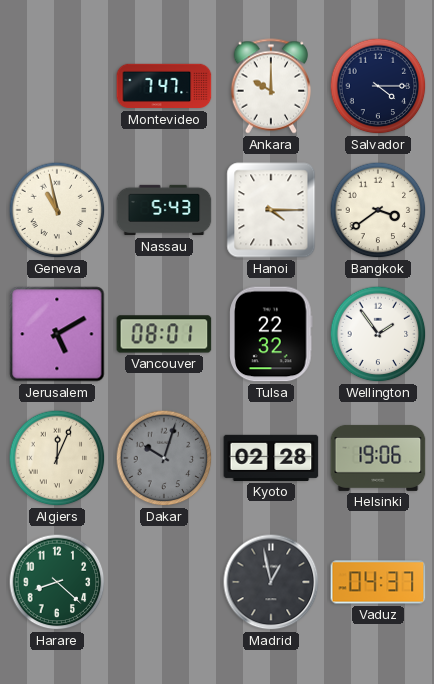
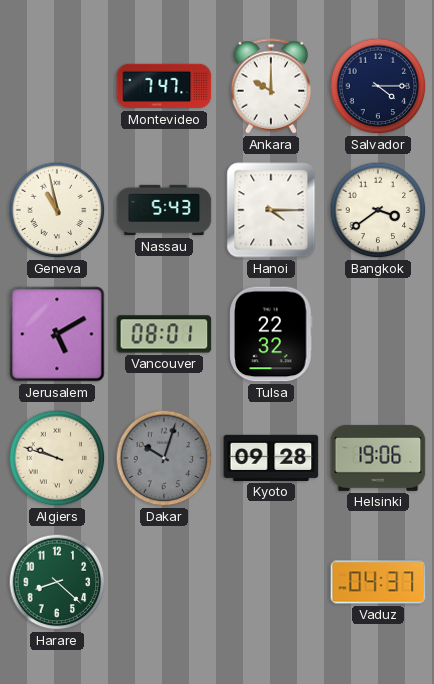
Wellington: 1:54 -> none (378, 334)
Algiers: 12:04 -> 9:48 (57, 458)
Kyoto: 02:28 -> 09:28 (271, 458)
Madrid: 12:58 -> none (271, 582)
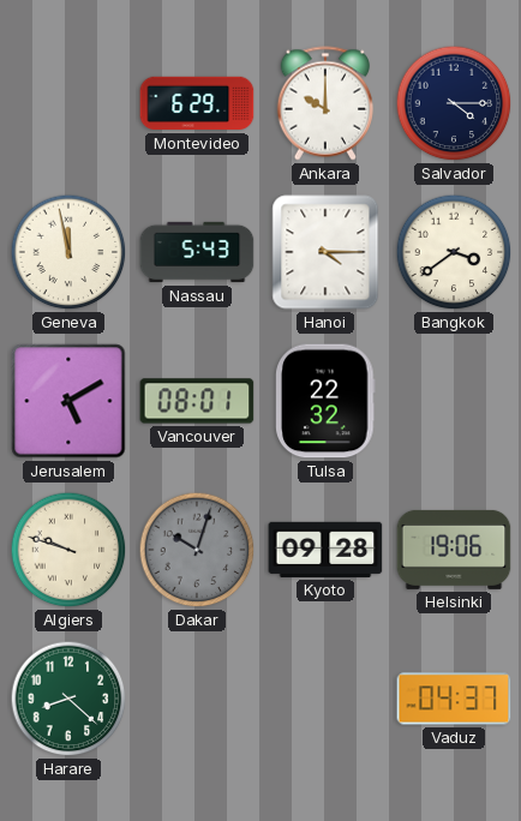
Montevideo: 7:47 -> 6:29 (197, 103)
Geneva: 10:58 -> 11:58 (68, 252)
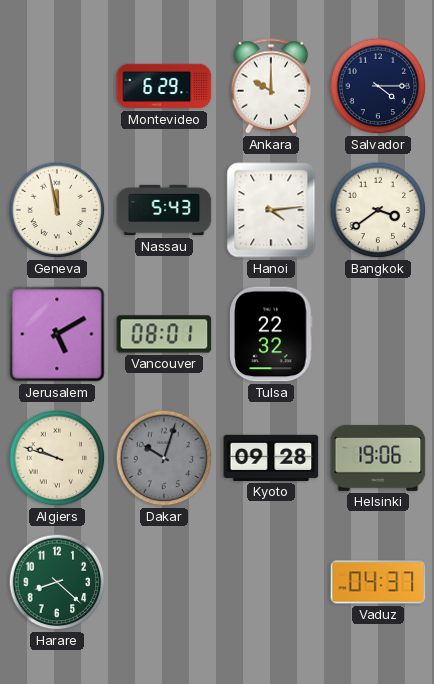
Hanoi: 4:15 -> 4:14 (271, 210)
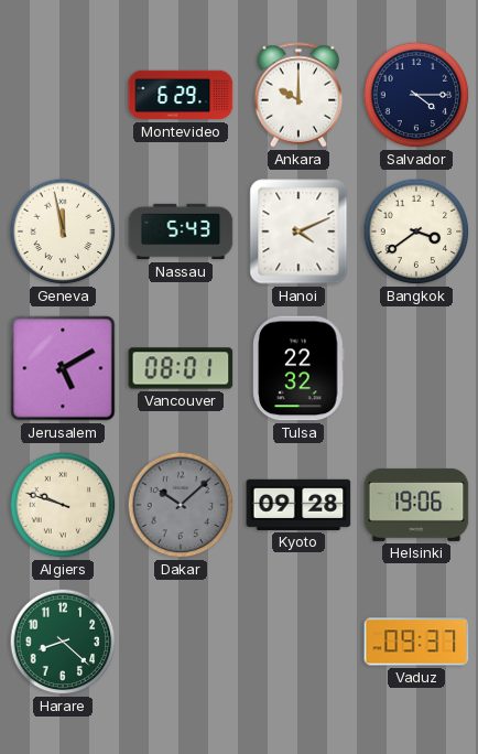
Hanoi: 4:14 -> 4:11 (298, 231)
Dakar: 10:03 -> 10:08 (181, 505)
Vaduz: 04:37 -> 09:37 (416, 642)
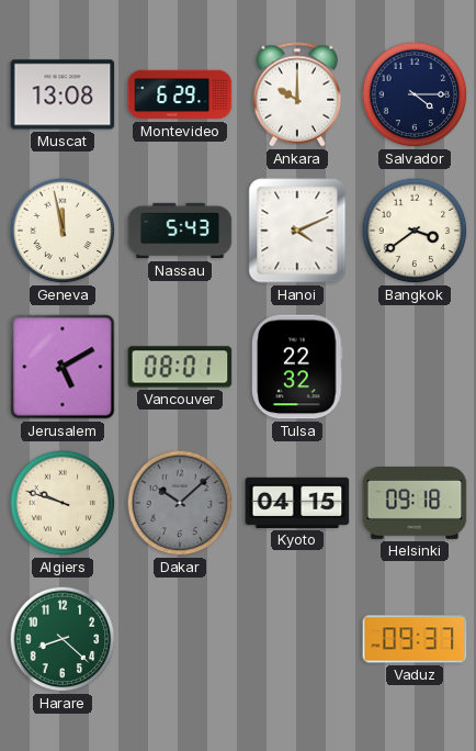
Muscat: none -> 13:08 (63, 94)
Kyoto: 09:28 -> 04:15 (297, 503)
Helsinki: 19:06 -> 09:18 (415, 503)
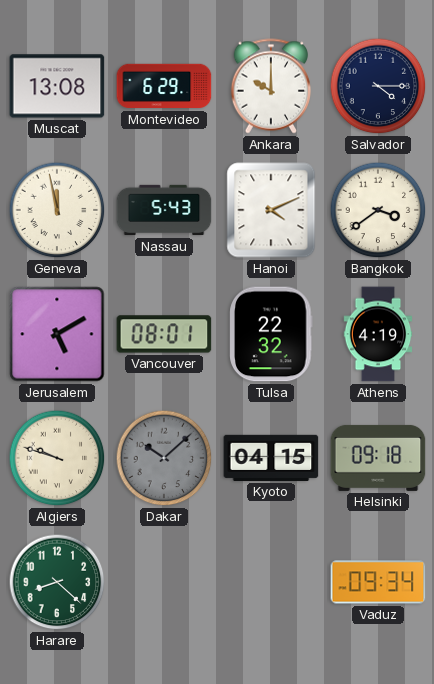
Athens: none -> 4:19 (378, 334)
Vaduz: 09:37 -> 09:34 (378, 582)
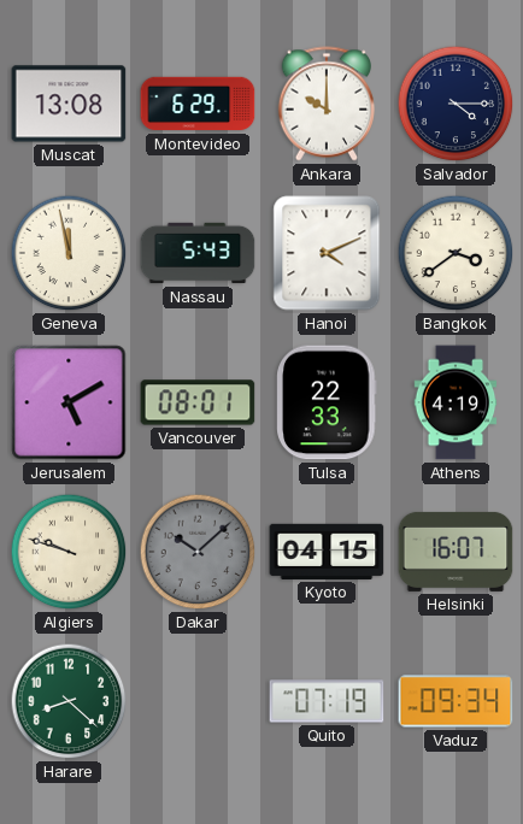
Tulsa: 22:32 -> 22:33 (327, 402)
Helsinki: 09:18 -> 16:07 (456, 552)
Quito: none -> 07:19 (327, 701)
